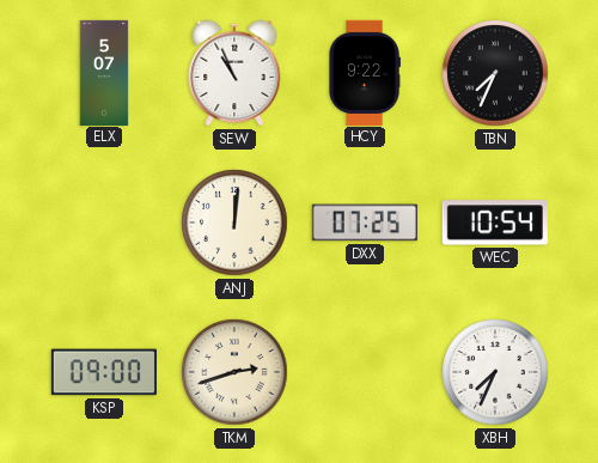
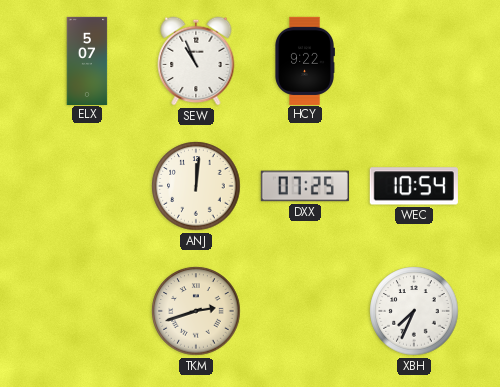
TBN: 7:34 -> none (495, 73)
KSP: 09:00 -> none (104, 372)
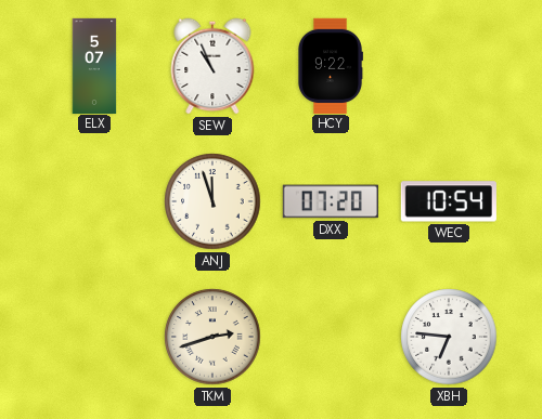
ANJ: 12:01 -> 11:57 (212, 201)
DXX: 07:25 -> 07:20 (331, 201)
XBH: 7:34 -> 6:46 (449, 337)
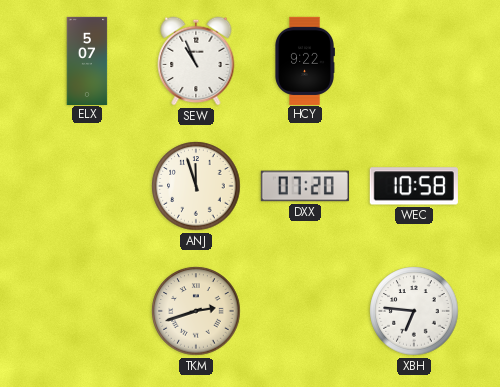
WEC: 10:54 -> 10:58 (414, 186)
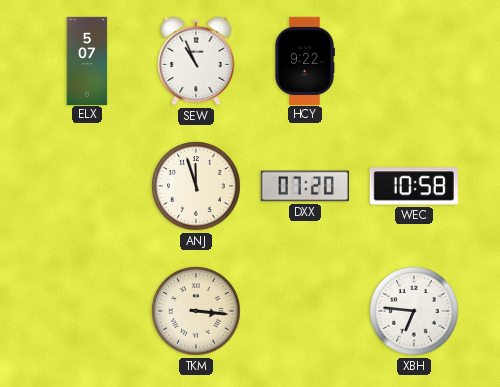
TKM: 2:42 -> 3:16 (196, 311)
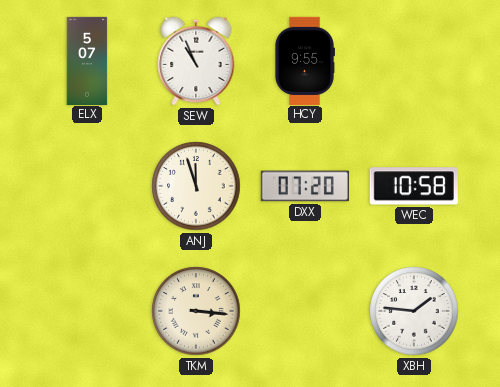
HCY: 9:22 -> 9:55 (305, 60)
XBH: 6:46 -> 1:46 (414, 311)
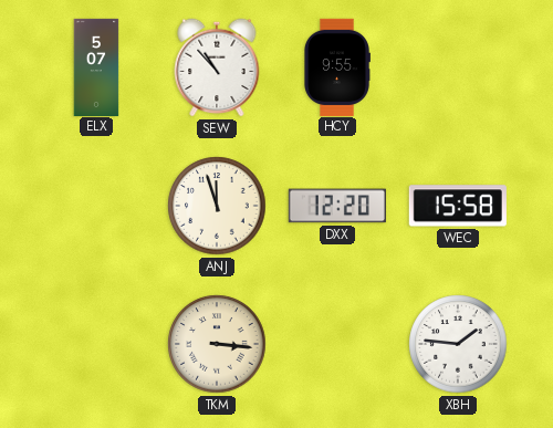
SEW: 10:56 -> 10:53 (217, 67)
DXX: 07:20 -> 12:20 (337, 206)
WEC: 10:58 -> 15:58 (458, 206)
